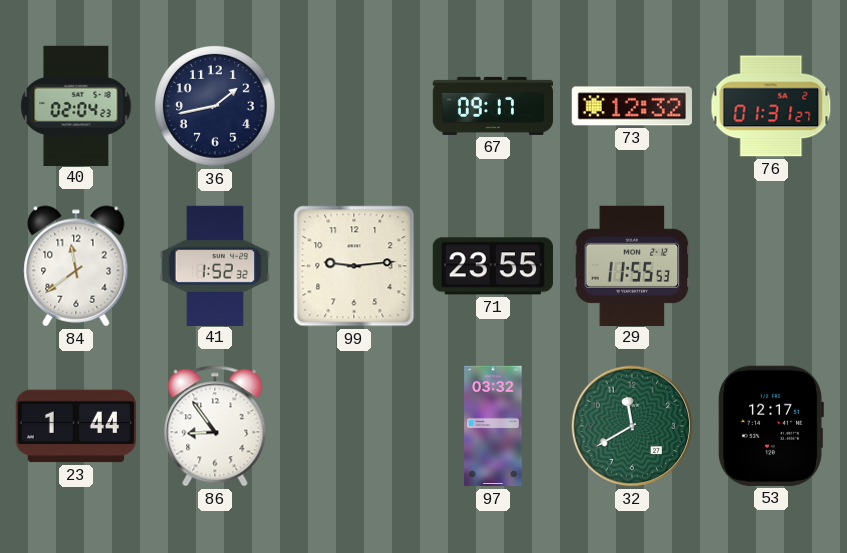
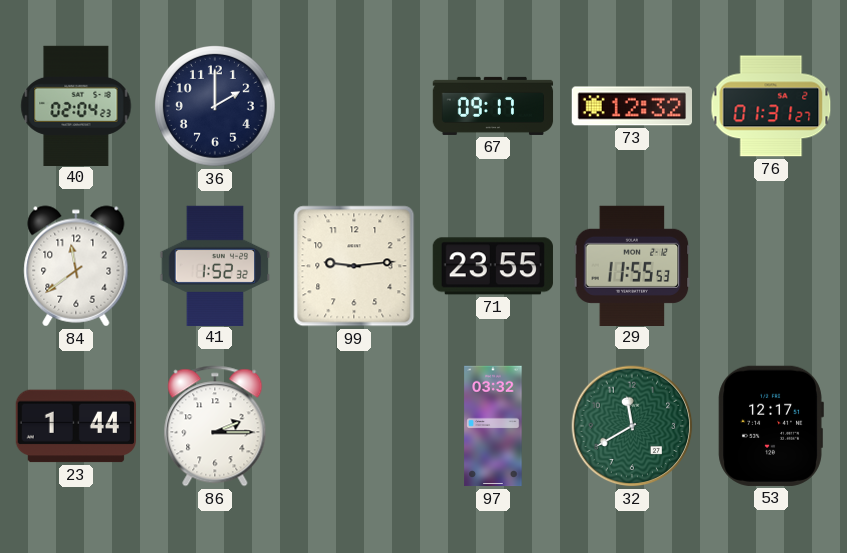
36: 1:43 -> 2:00 (216, 107)
86: 8:54 -> 2:15 (215, 426)
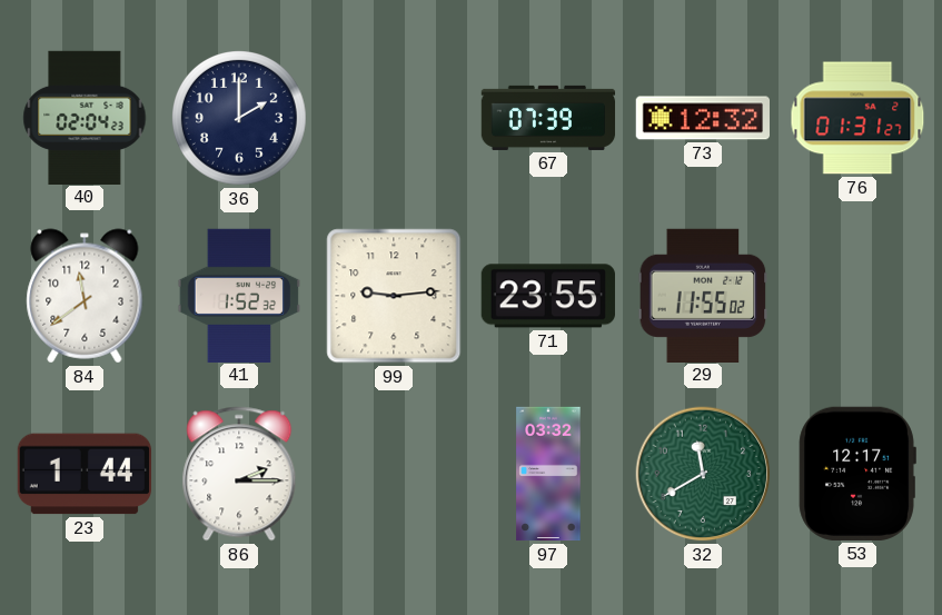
67: 09:17 -> 07:39 (548, 118)
29: 11:55:53 -> 11:55:02 (703, 295)
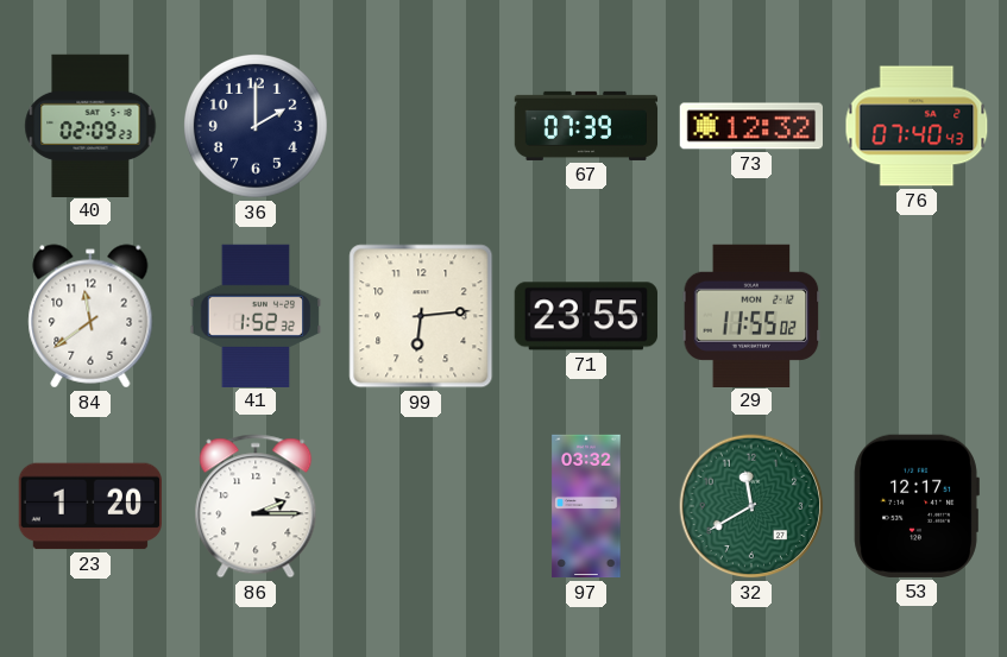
40: 02:04 -> 02:09 (90, 125)
76: 01:31 -> 07:40 (917, 126)
99: 9:14 -> 6:14 (421, 316)
23: 1:44 -> 1:20 (89, 506)
